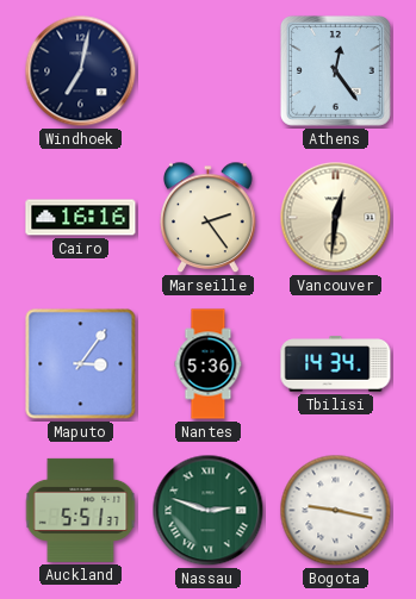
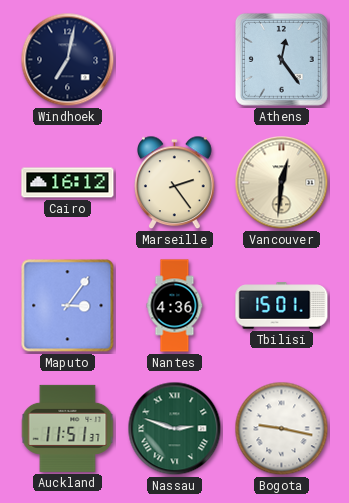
Cairo: 16:16 -> 16:12 (68, 183)
Nantes: 5:36 -> 4:36 (175, 306)
Tbilisi: 14:34 -> 15:01 (282, 306)
Auckland: 5:51 -> 11:51 (68, 428)
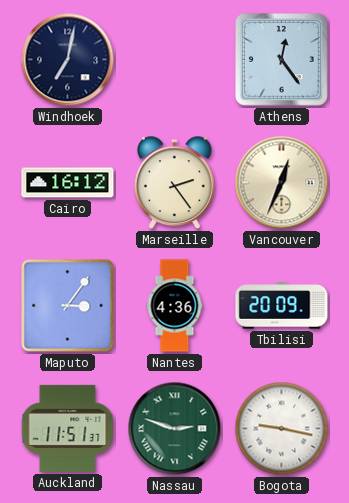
Vancouver: 12:31 -> 12:34 (282, 183)
Tbilisi: 15:01 -> 20:09 (282, 306)
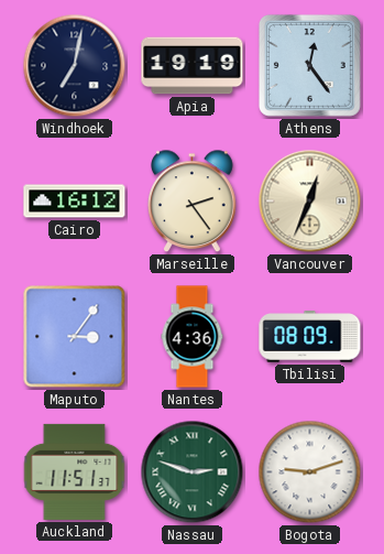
Apia: none -> 19:19 (193, 66)
Tbilisi: 20:09 -> 08:09 (310, 337)
Bogota: 9:17 -> 9:12 (310, 472)
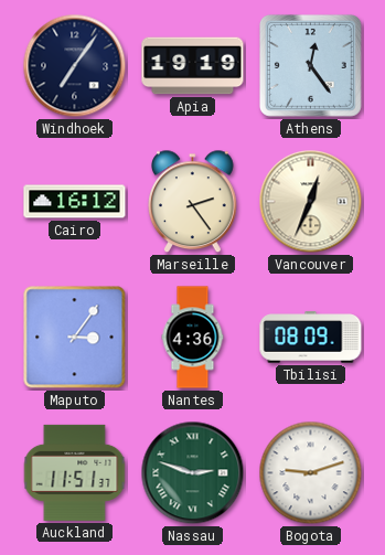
Windhoek: 7:02 -> 7:06 (75, 66)
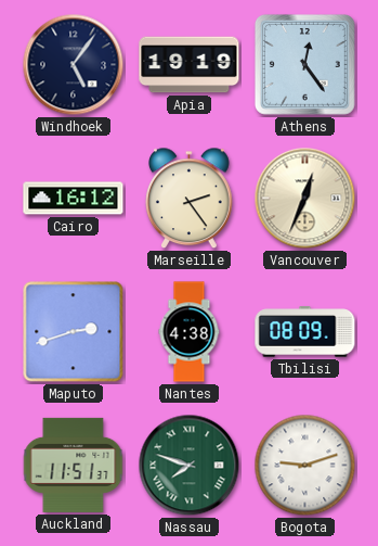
Windhoek: 7:06 -> 5:06 (74, 65)
Maputo: 3:06 -> 2:42 (74, 332)
Nantes: 4:36 -> 4:38 (190, 332)
Nassau: 2:48 -> 7:48 (190, 466)
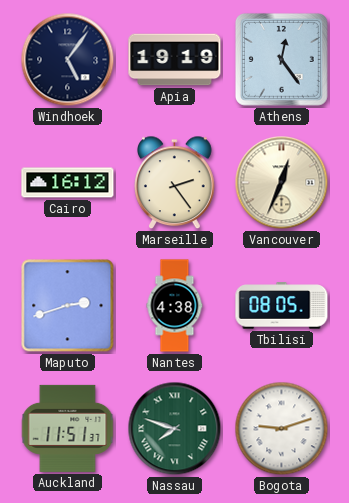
Tbilisi: 08:09 -> 08:05 (282, 306)
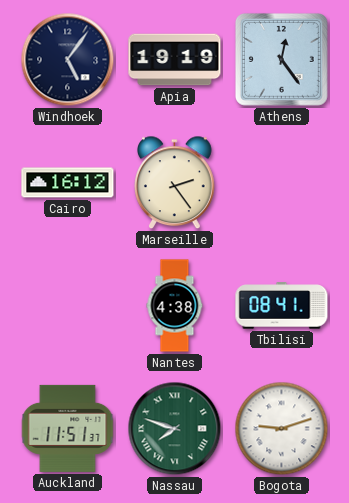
Vancouver: 12:34 -> none (282, 183)
Maputo: 2:42 -> none (68, 306)
Tbilisi: 08:05 -> 08:41 (282, 306)
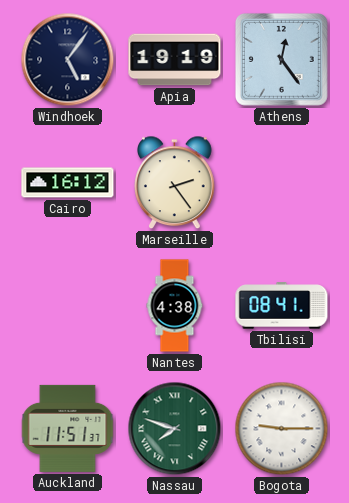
Bogota: 9:12 -> 9:15 (282, 429)
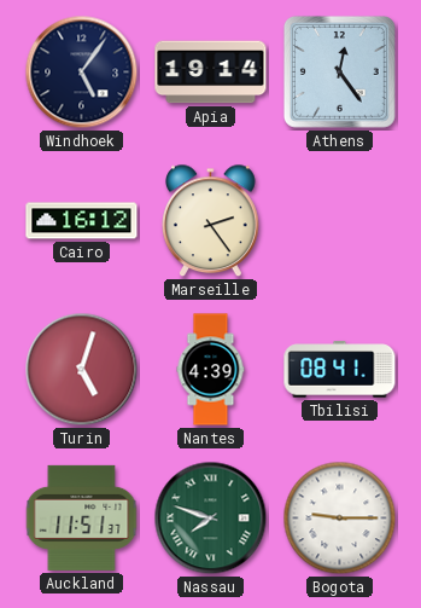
Apia: 19:19 -> 19:14 (211, 73)
Turin: none -> 5:03 (82, 370)
Nantes: 4:38 -> 4:39 (211, 370)
